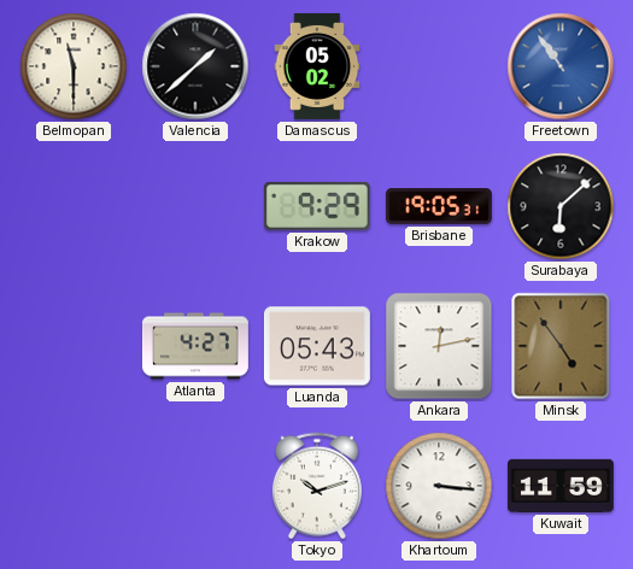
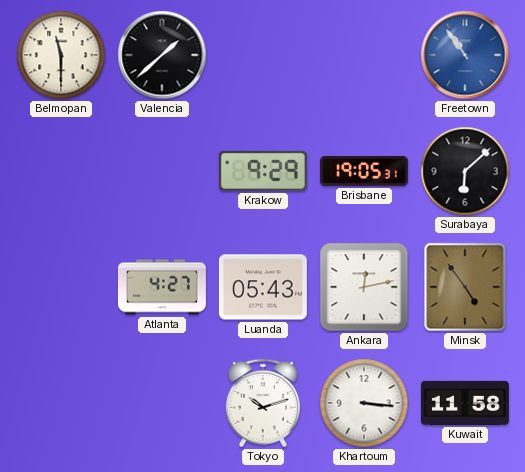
Damascus: 05:02 -> none (317, 66)
Kuwait: 11:59 -> 11:58 (465, 403)
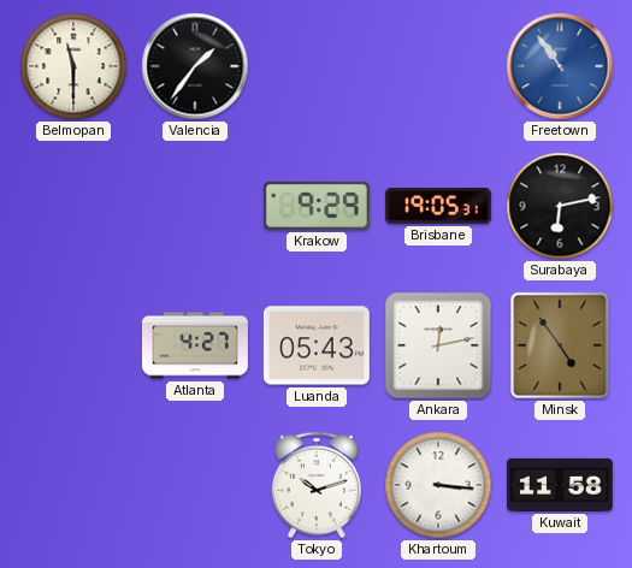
Valencia: 1:38 -> 1:36 (195, 66)
Surabaya: 6:08 -> 6:13 (560, 206)
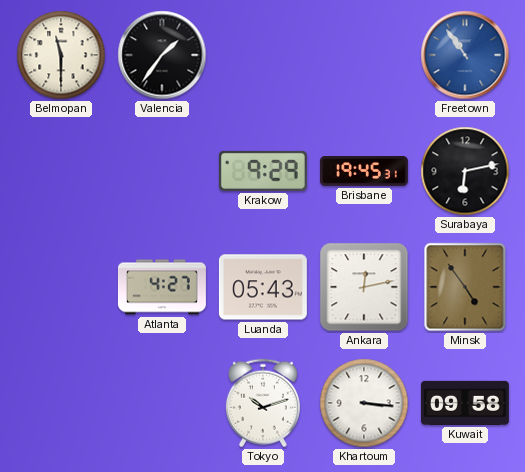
Brisbane: 19:05 -> 19:45 (364, 172)
Kuwait: 11:58 -> 09:58 (465, 403)
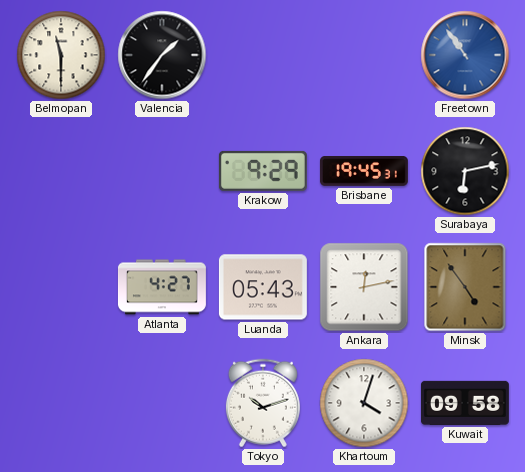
Khartoum: 3:16 -> 4:03 (364, 403)
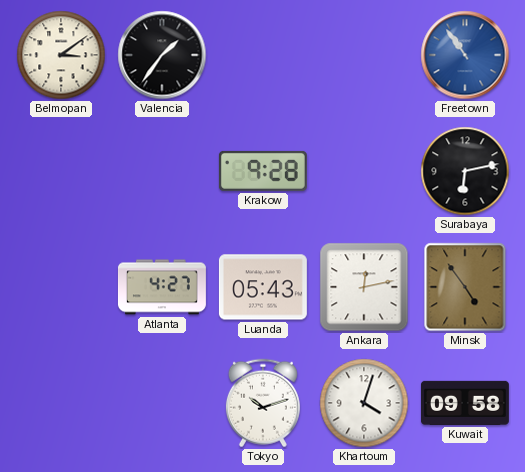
Belmopan: 11:30 -> 3:09 (61, 55)
Krakow: 9:29 -> 9:28 (263, 171)
Brisbane: 19:45 -> none (364, 172)
